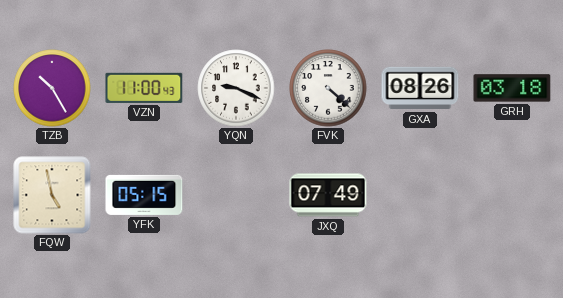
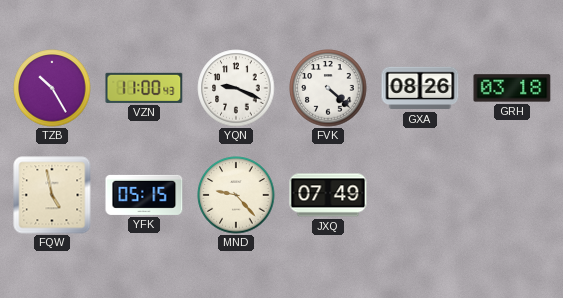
MND: none -> 9:23 (236, 195)
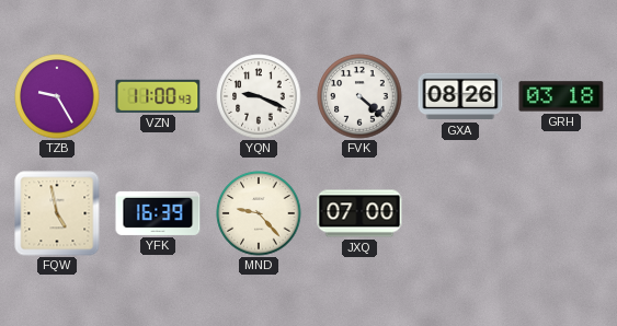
TZB: 10:25 -> 9:25 (57, 96)
YFK: 05:15 -> 16:39 (158, 213)
JXQ: 07:49 -> 07:00 (359, 213)
